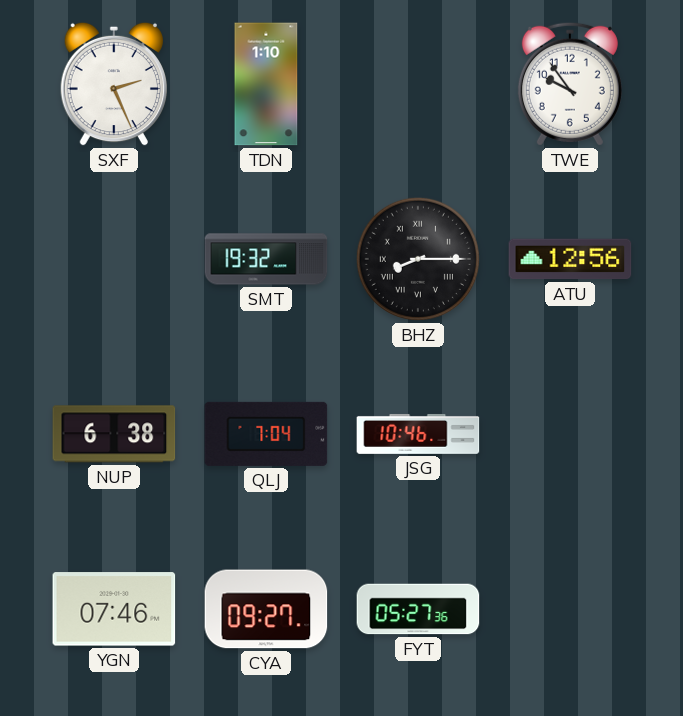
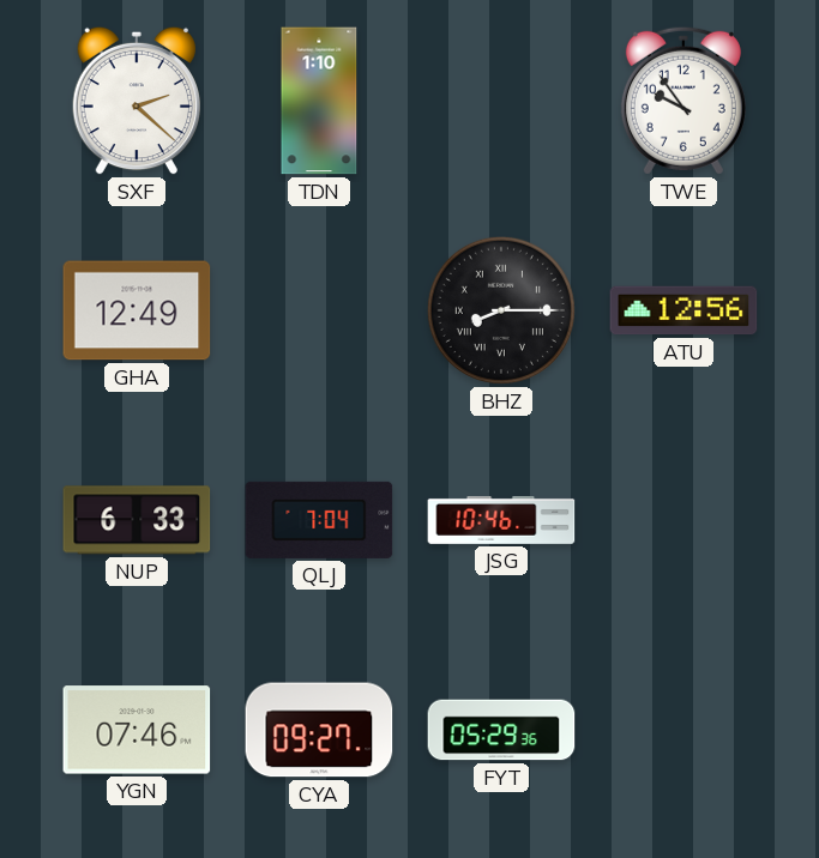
SXF: 2:26 -> 2:22 (136, 101)
GHA: none -> 12:49 (137, 310)
SMT: 19:32 -> none (266, 259)
NUP: 6:38 -> 6:33 (137, 520)
FYT: 05:27 -> 05:29 (501, 730)
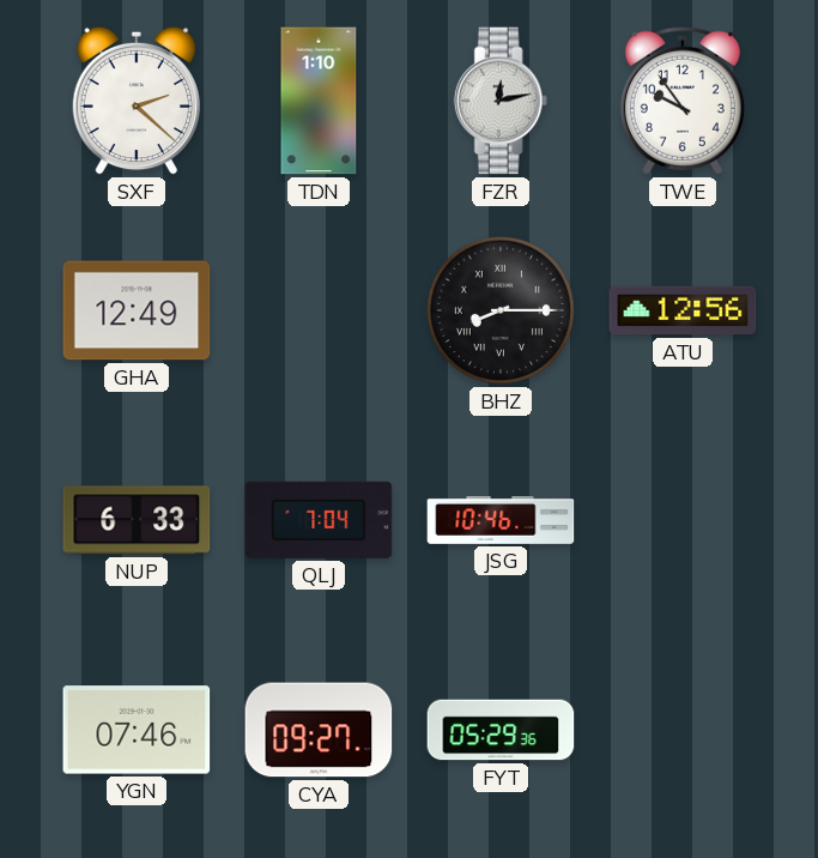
FZR: none -> 12:13 (501, 101)
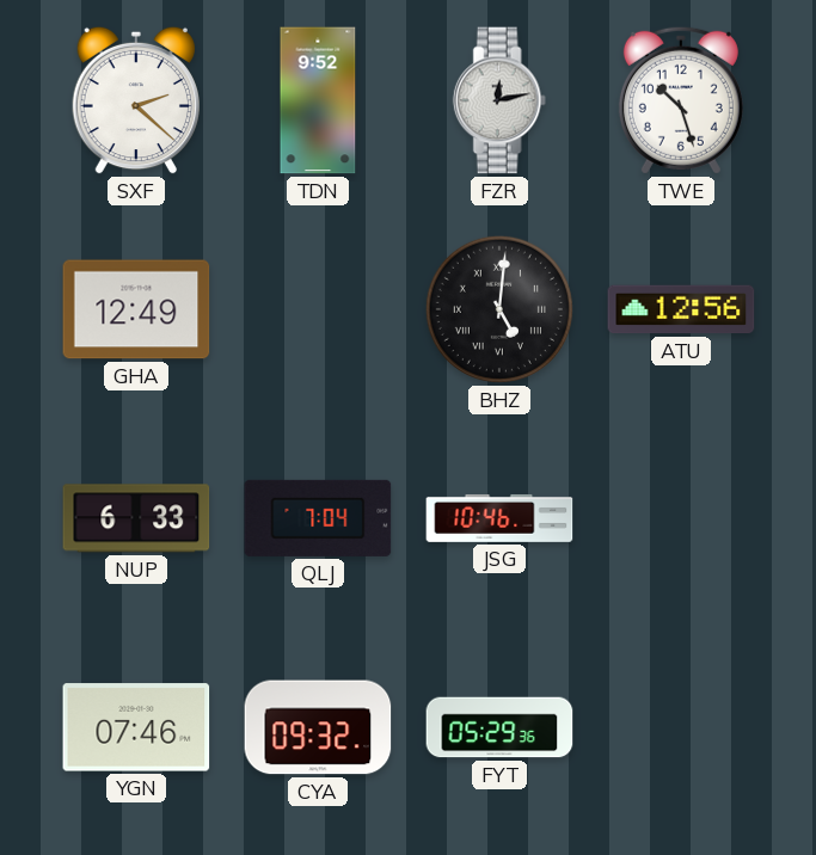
TDN: 1:10 -> 9:52 (318, 100)
TWE: 9:54 -> 10:27 (681, 100)
BHZ: 8:15 -> 5:01 (499, 309)
CYA: 09:27 -> 09:32 (318, 727)
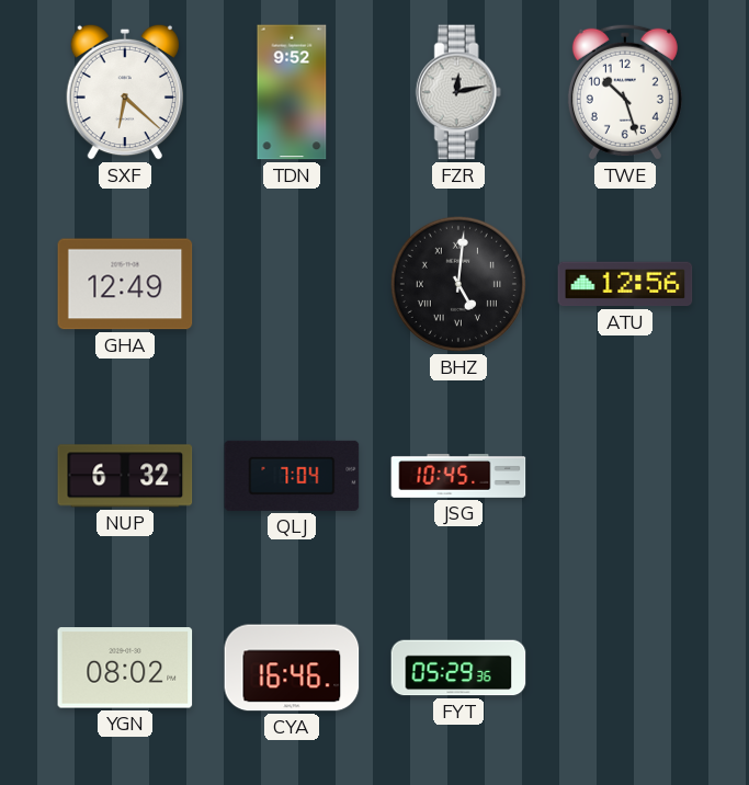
SXF: 2:22 -> 6:22 (124, 92)
NUP: 6:33 -> 6:32 (125, 476)
JSG: 10:46 -> 10:45 (458, 476)
YGN: 07:46 -> 08:02 (125, 668)
CYA: 09:32 -> 16:46 (292, 668)
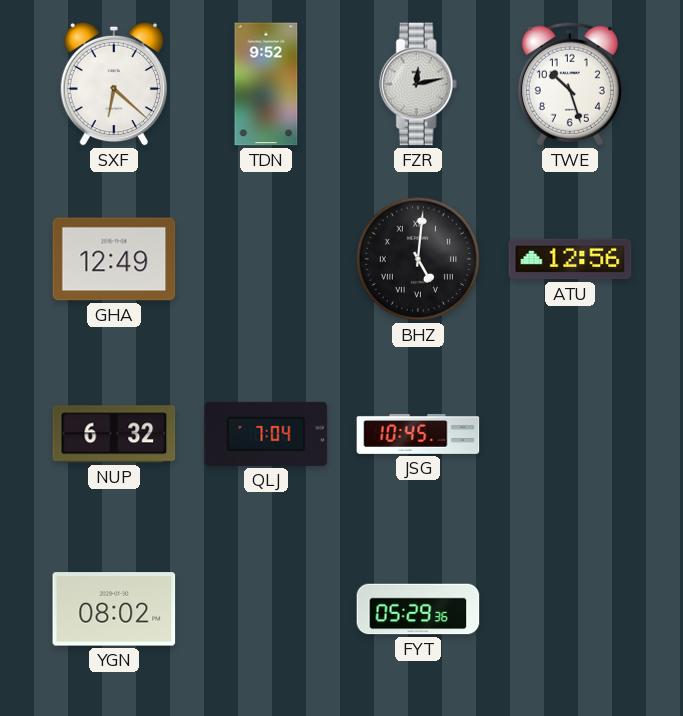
CYA: 16:46 -> none (292, 668)
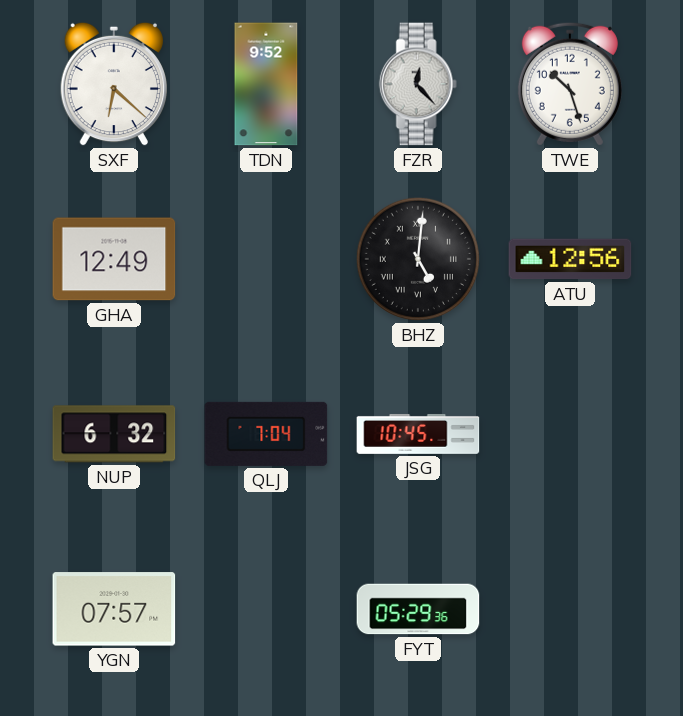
FZR: 12:13 -> 12:23 (418, 84)
YGN: 08:02 -> 07:57 (114, 609)
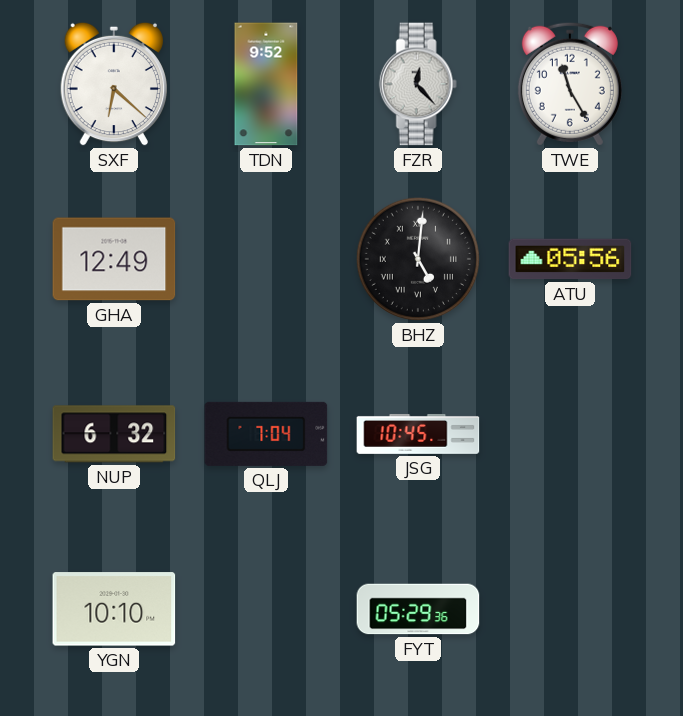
TWE: 10:27 -> 11:25 (570, 84)
ATU: 12:56 -> 05:56 (570, 259)
YGN: 07:57 -> 10:10 (114, 609)
